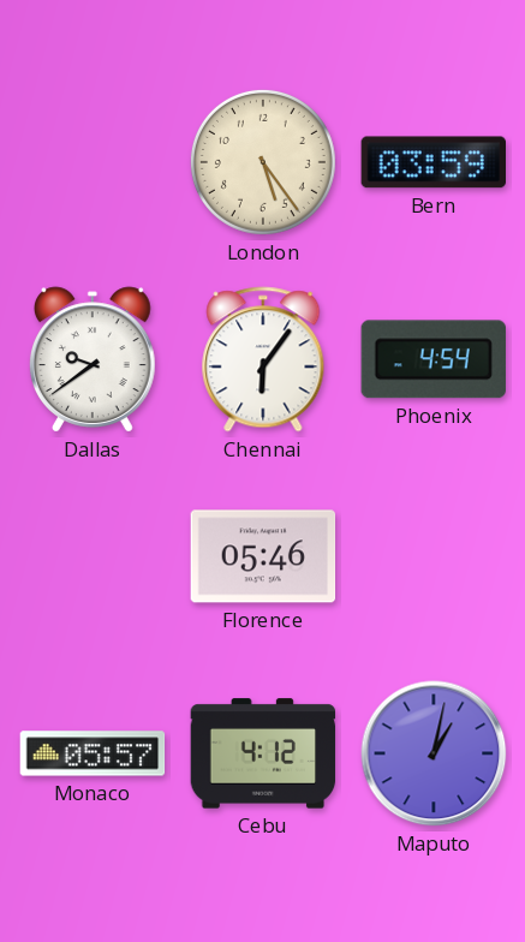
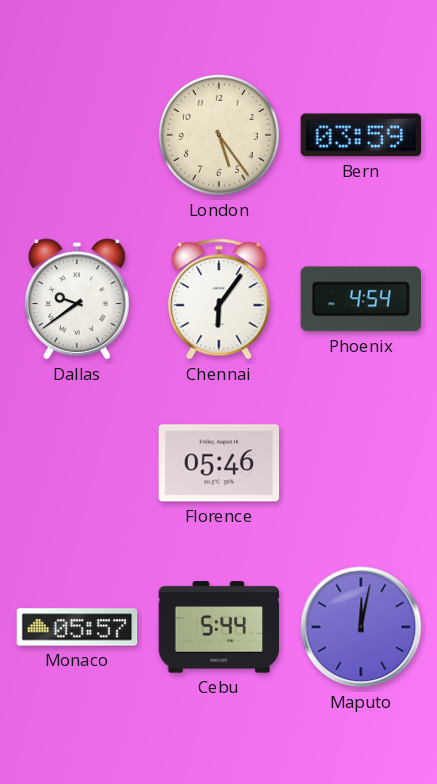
Cebu: 4:12 -> 5:44 (219, 627)
Maputo: 1:02 -> 12:02 (361, 627)
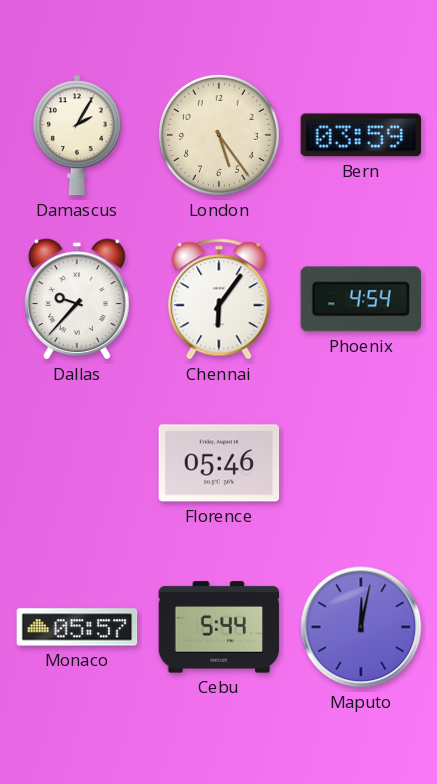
Damascus: none -> 2:05 (77, 135)
Dallas: 9:39 -> 9:37 (77, 299)
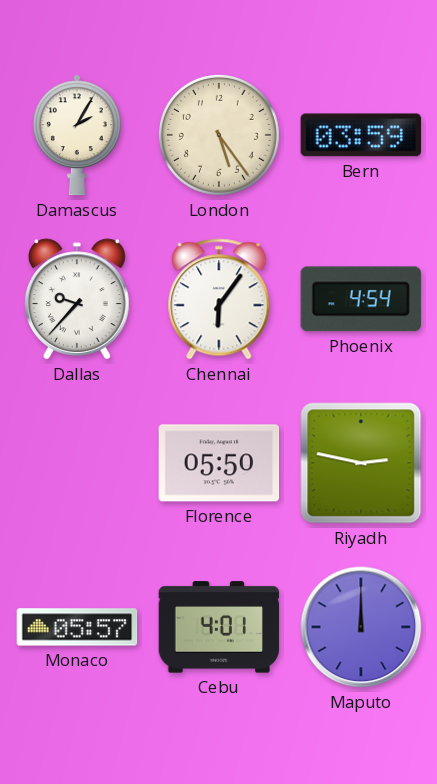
Florence: 05:46 -> 05:50 (219, 463)
Riyadh: none -> 2:47 (361, 463)
Cebu: 5:44 -> 4:01 (219, 627)
Maputo: 12:02 -> 12:00 (361, 627)
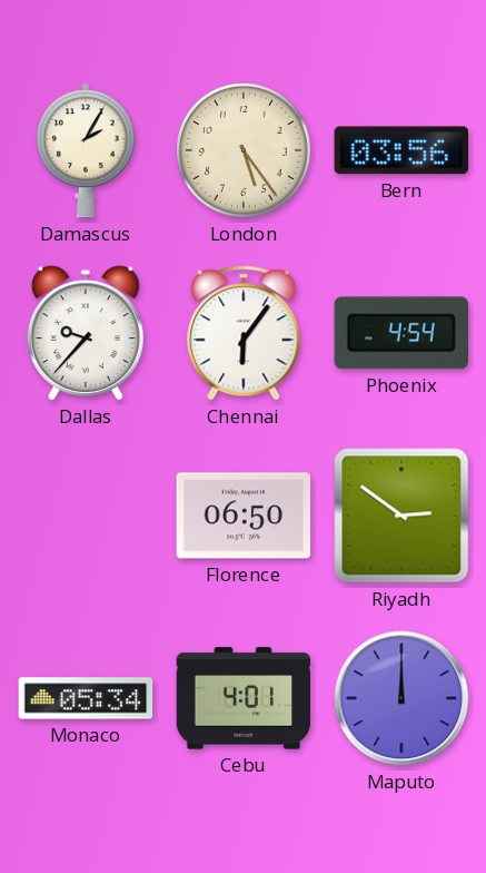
Bern: 03:59 -> 03:56 (400, 150)
Florence: 05:50 -> 06:50 (244, 516)
Riyadh: 2:47 -> 2:51 (401, 516)
Monaco: 05:57 -> 05:34 (86, 698)
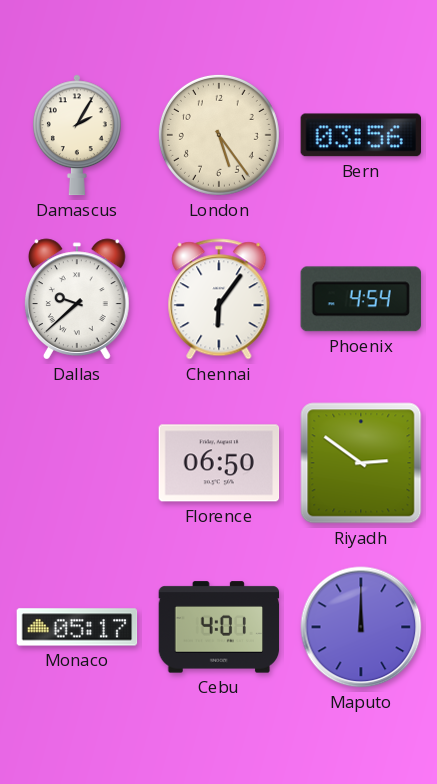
Dallas: 9:37 -> 9:38 (77, 299)
Monaco: 05:34 -> 05:17 (77, 627)
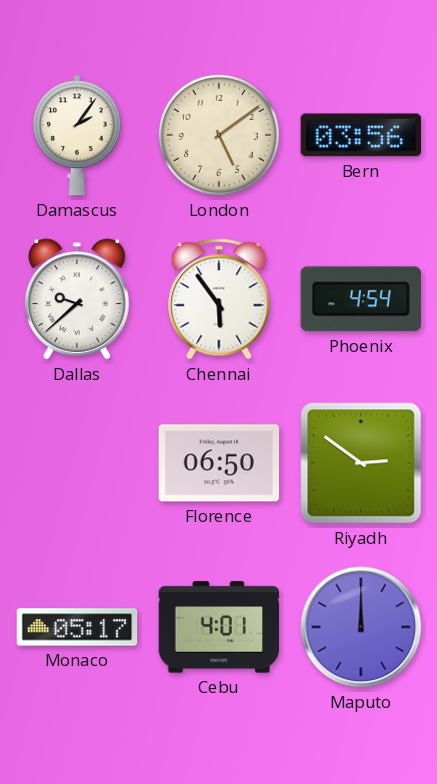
Damascus: 2:05 -> 2:06 (77, 135)
London: 5:24 -> 5:09 (219, 135)
Chennai: 6:06 -> 5:54 (219, 299)
